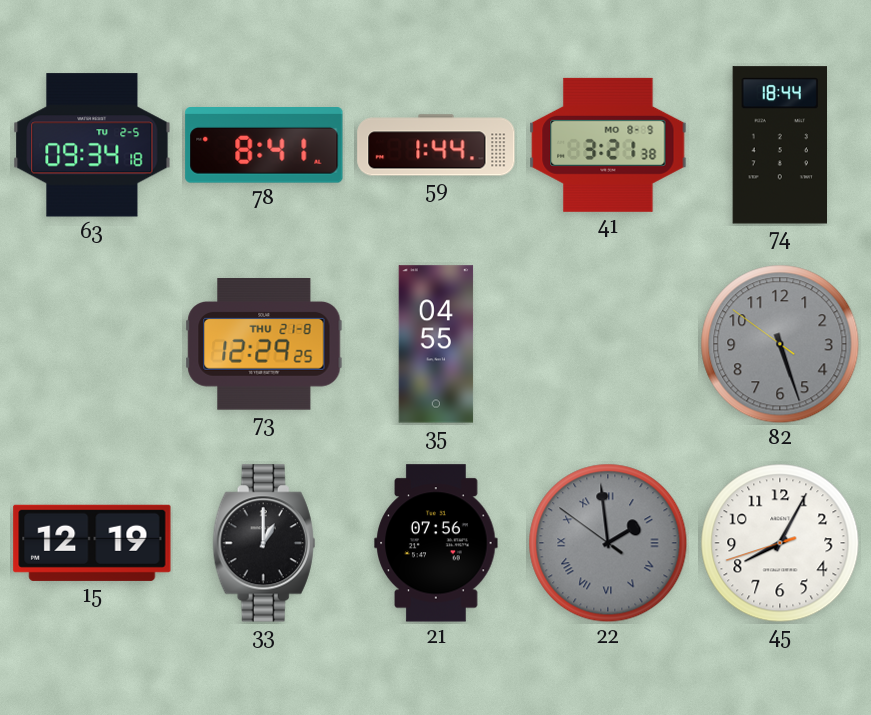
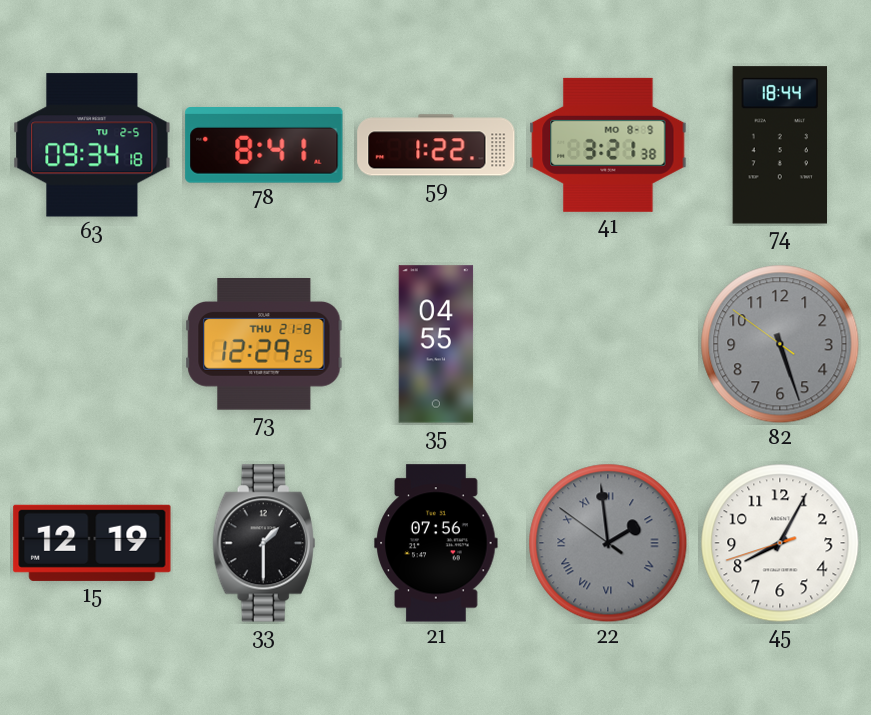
59: 1:44 -> 1:22 (436, 145)
33: 1:00 -> 1:30 (264, 543)
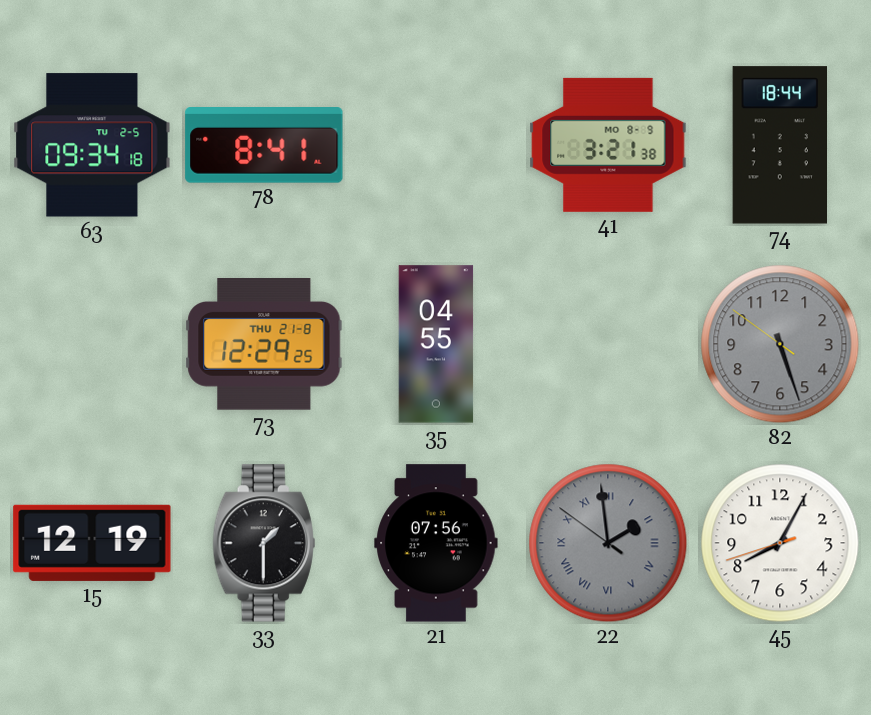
59: 1:22 -> none (436, 145)
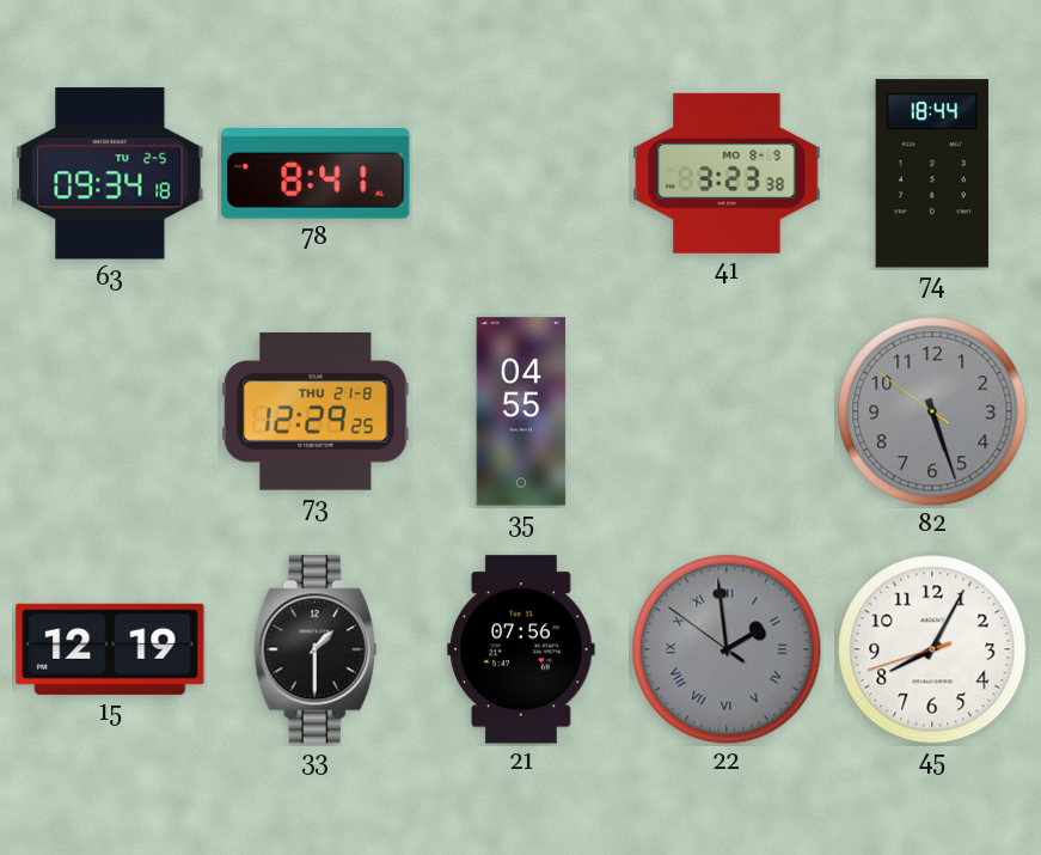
41: 3:21 -> 3:23 (727, 173)
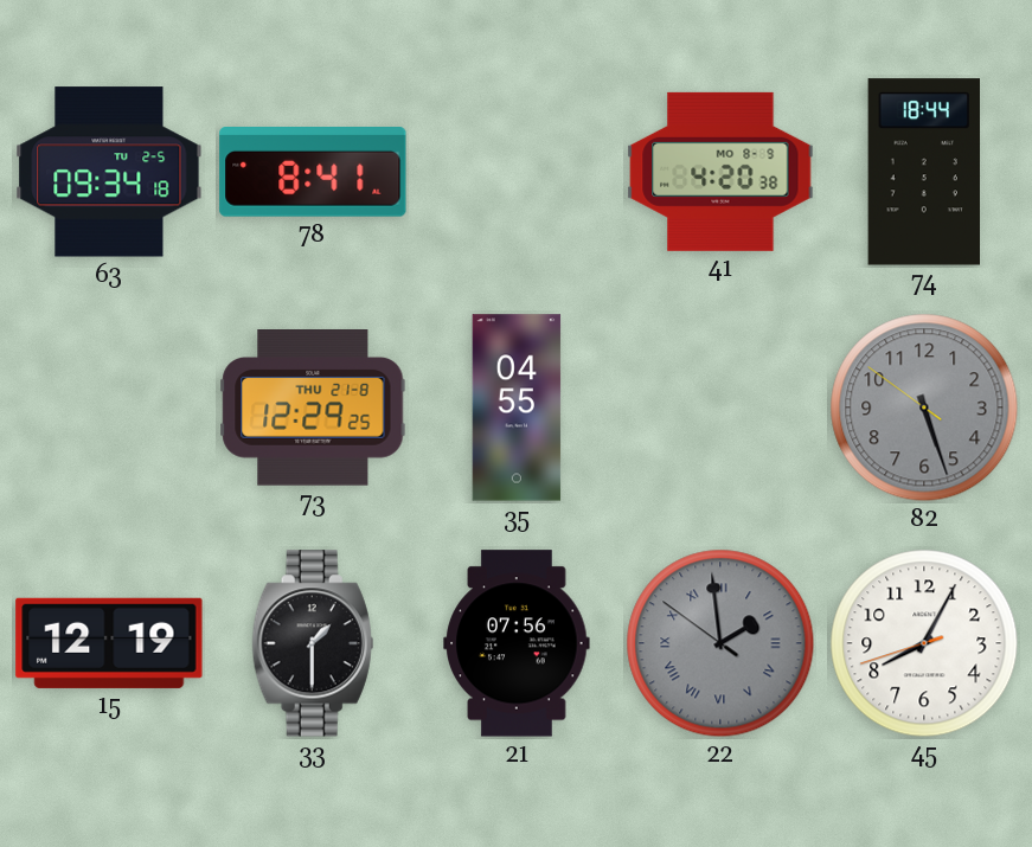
41: 3:23 -> 4:20 (720, 172)
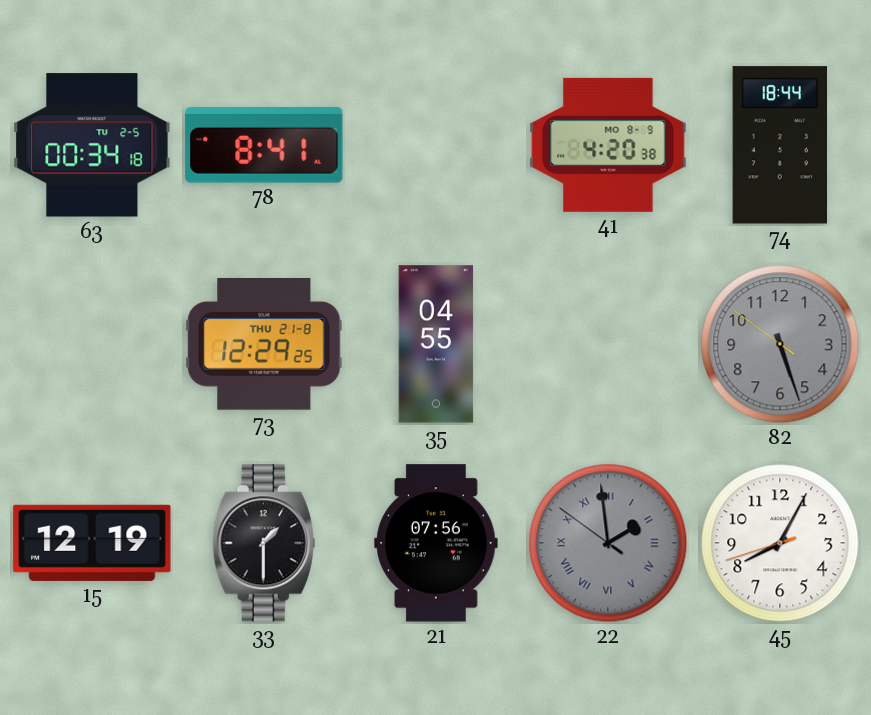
63: 09:34 -> 00:34 (92, 145)
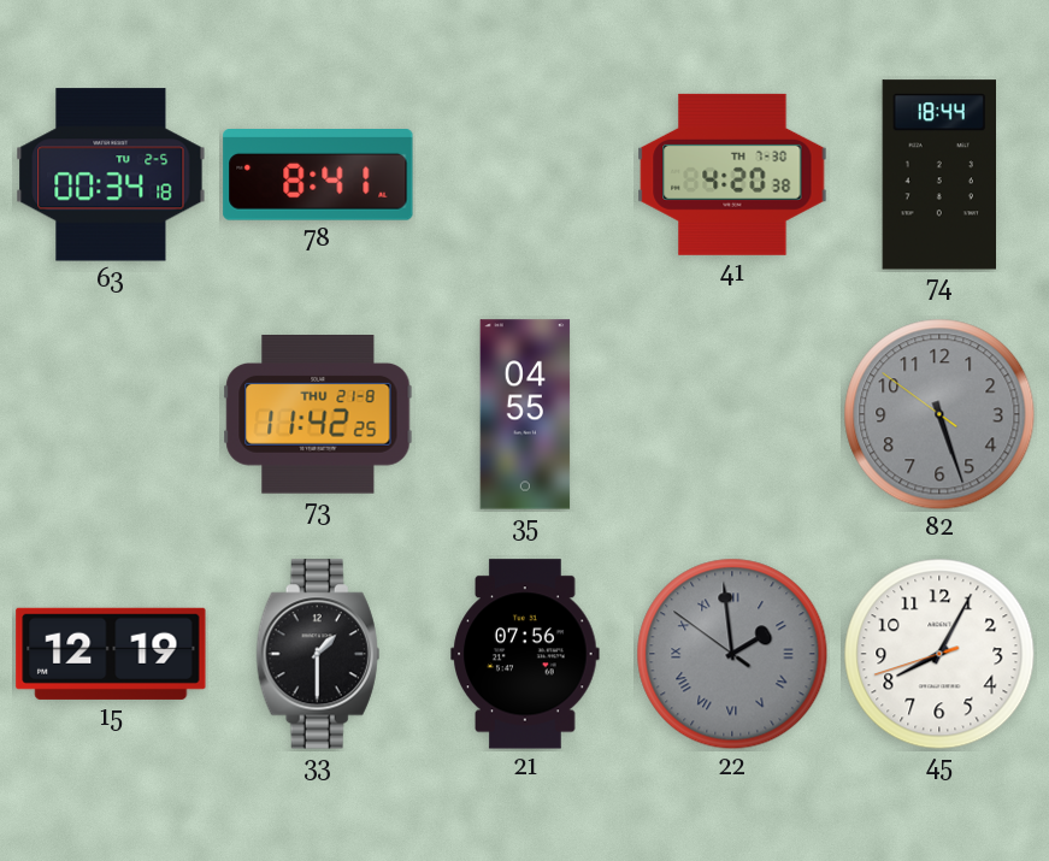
41 date: MO 8-9 -> TH 7-30 (732, 175)
73: 12:29 -> 11:42 (318, 415)
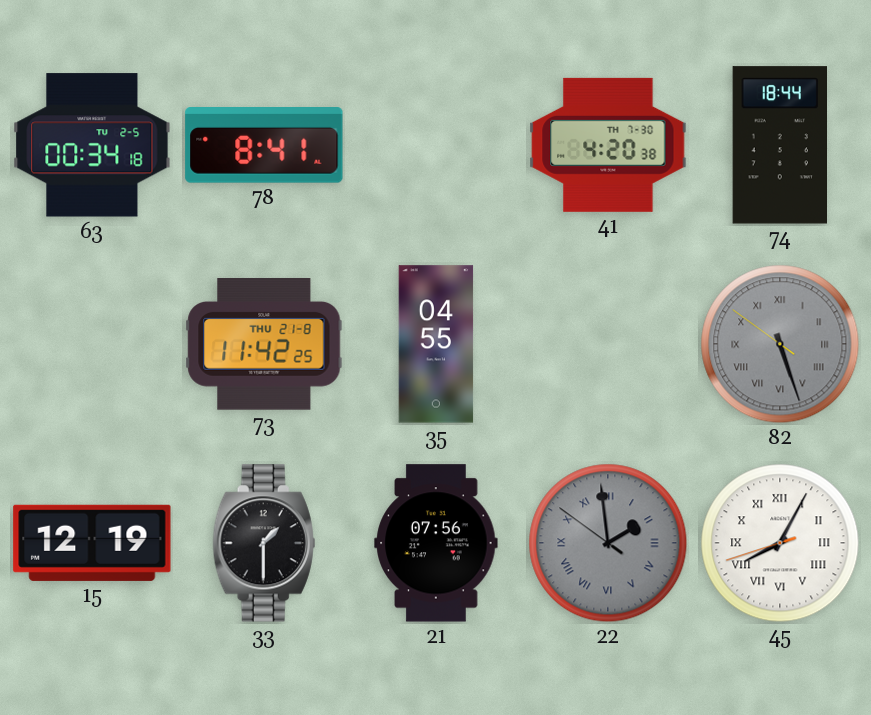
82 numerals: Arabic -> Roman (780, 344)
45 numerals: Arabic -> Roman (780, 543)
